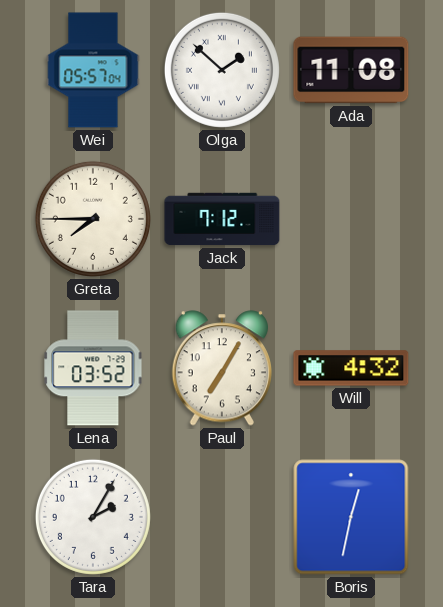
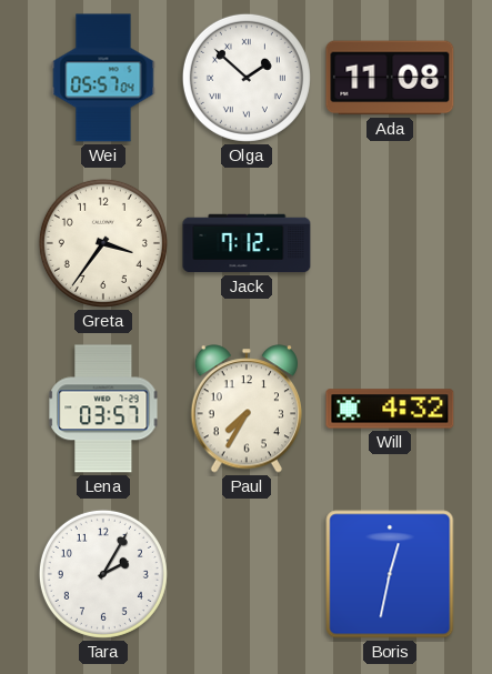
Greta: 7:45 -> 3:36 (103, 243)
Lena: 03:52 -> 03:57 (103, 409)
Paul: 7:05 -> 7:35 (245, 409)
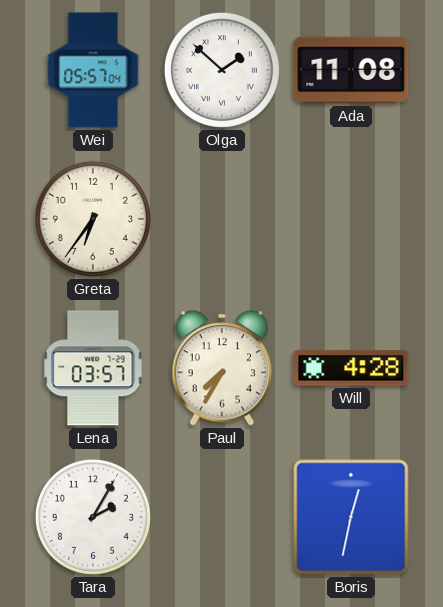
Greta: 3:36 -> 6:36 (93, 219)
Jack: 7:12 -> none (247, 243)
Will: 4:32 -> 4:28 (351, 368)
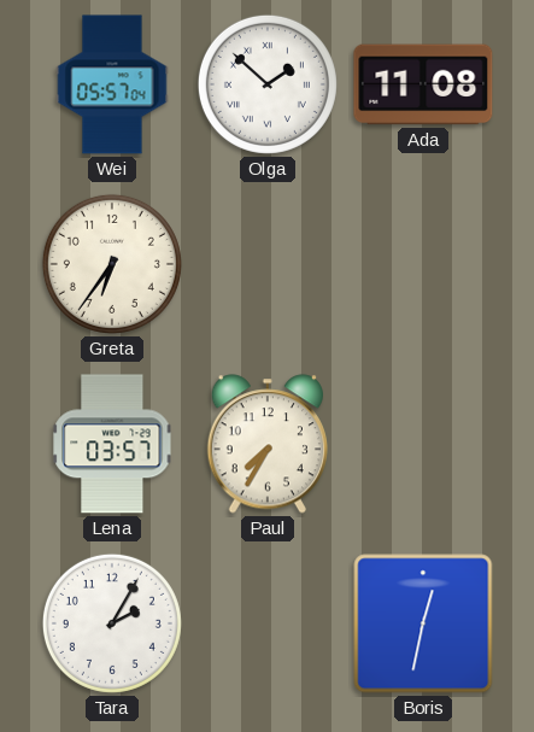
Will: 4:28 -> none (351, 368)
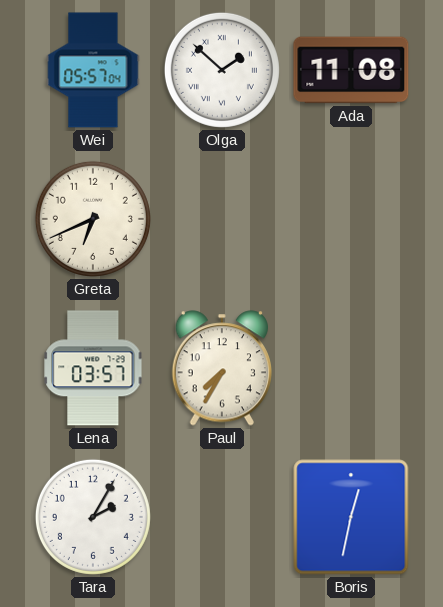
Greta: 6:36 -> 6:41 (93, 219)
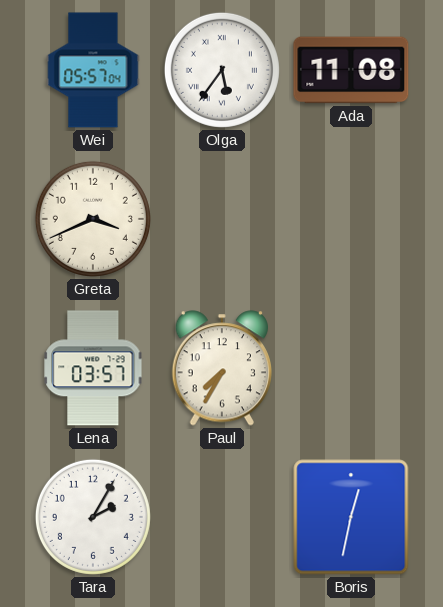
Olga: 1:52 -> 5:36 (222, 70)
Greta: 6:41 -> 3:41 (93, 219)
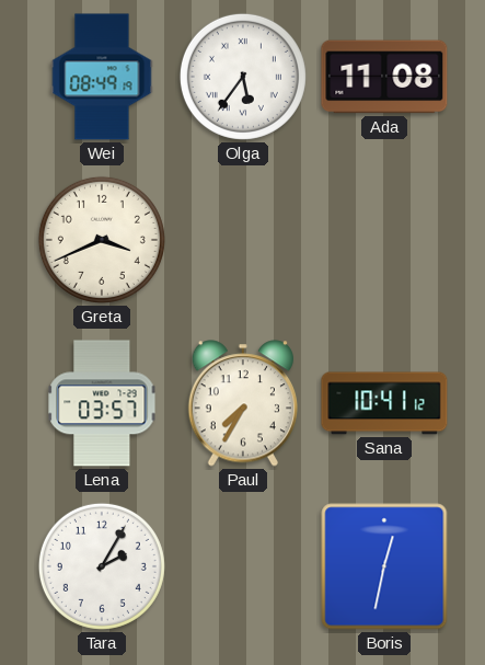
Wei: 05:57 -> 08:49 (102, 77)
Sana: none -> 10:41 (384, 403)
